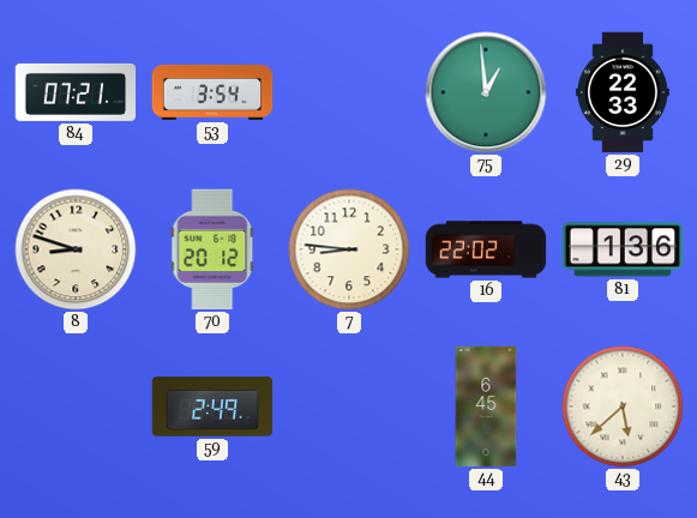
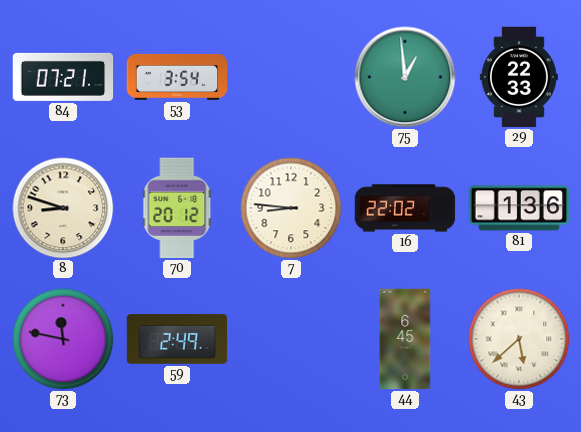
73: none -> 11:47 (63, 339)
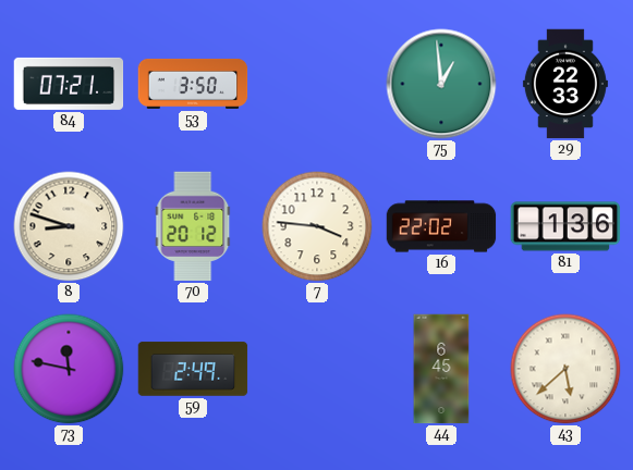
53: 3:54 -> 3:50 (193, 84)
7: 8:46 -> 3:46 (317, 226)
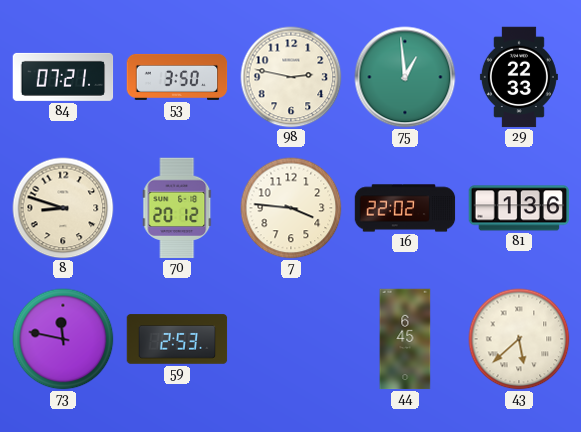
98: none -> 2:47 (291, 77)
59: 2:49 -> 2:53 (177, 339)
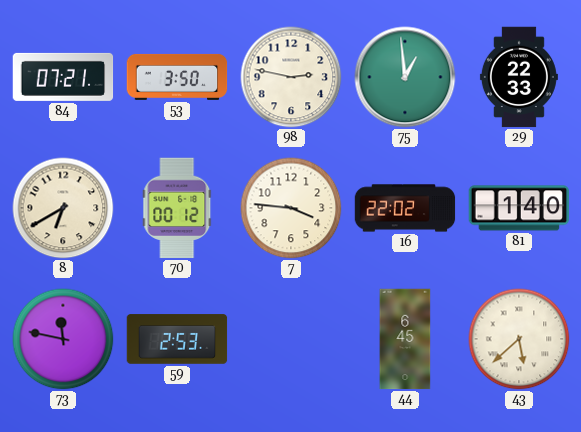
8: 8:48 -> 6:40 (63, 208)
70: 20:12 -> 00:12 (177, 208)
81: 1:36 -> 1:40 (519, 208)
